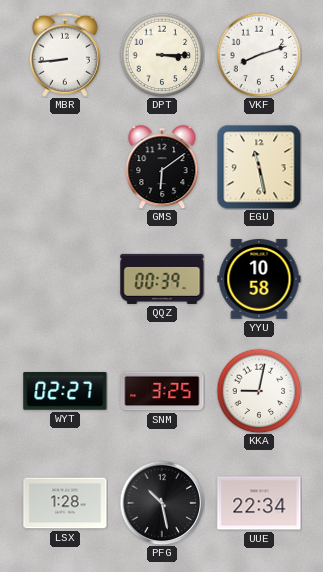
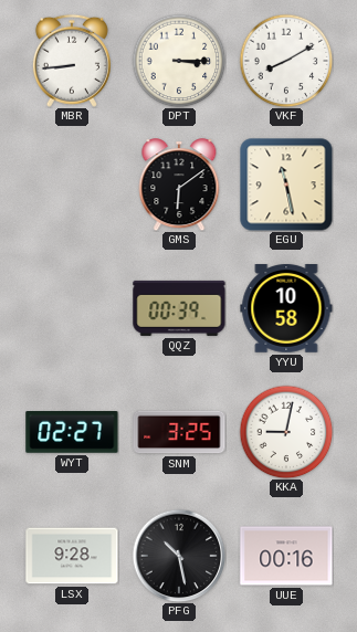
VKF: 8:12 -> 8:10 (286, 61)
LSX: 1:28 -> 9:28 (72, 556)
UUE: 22:34 -> 00:16 (286, 556)
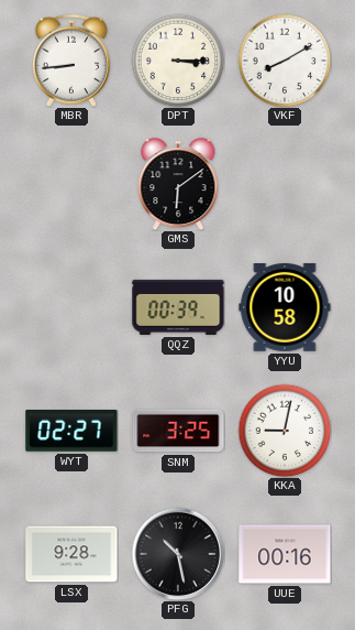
EGU: 11:28 -> none (286, 185)
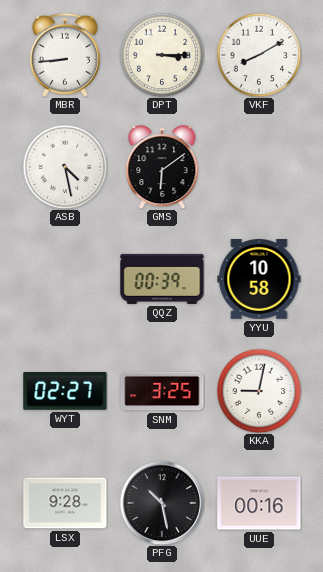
ASB: none -> 4:28 (65, 167)
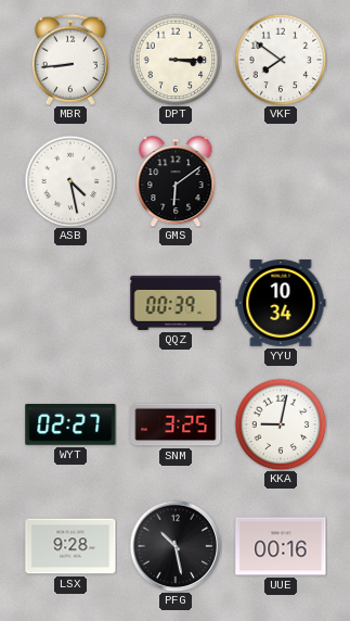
VKF: 8:10 -> 7:51 (281, 60)
YYU: 10:58 -> 10:34 (281, 304)
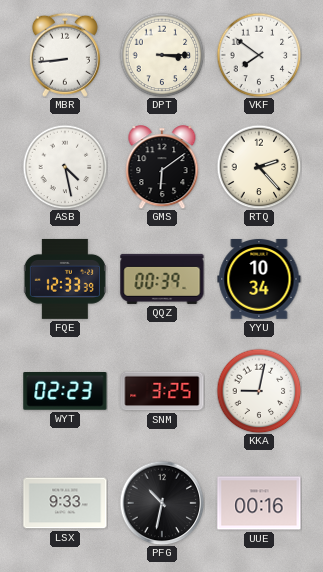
RTQ: none -> 2:23 (259, 167)
FQE: none -> 12:33 (65, 279)
WYT: 02:27 -> 02:23 (65, 392)
LSX: 9:28 -> 9:33 (65, 503)
PFG: 10:28 -> 10:32 (162, 503)
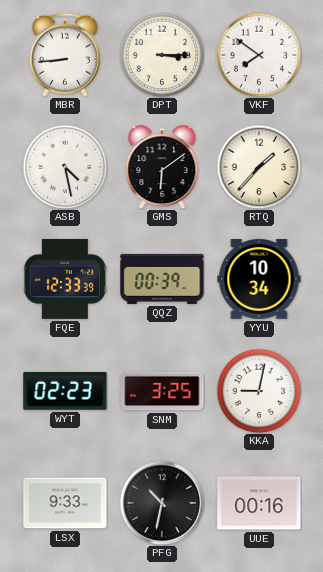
RTQ: 2:23 -> 1:37 (259, 167)
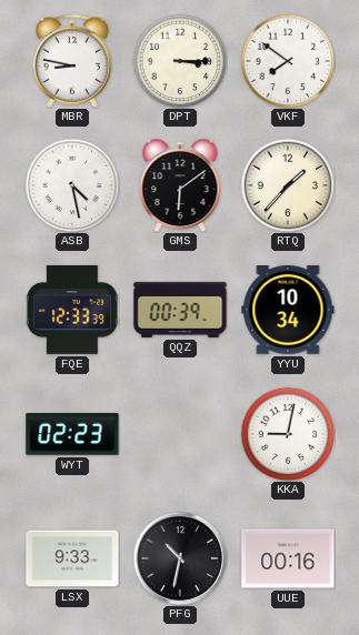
MBR: 8:44 -> 8:47 (72, 61)
SNM: 3:25 -> none (162, 391)
